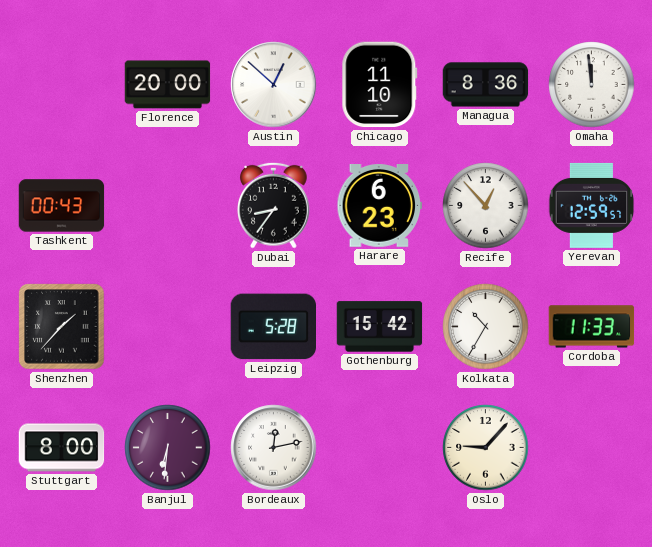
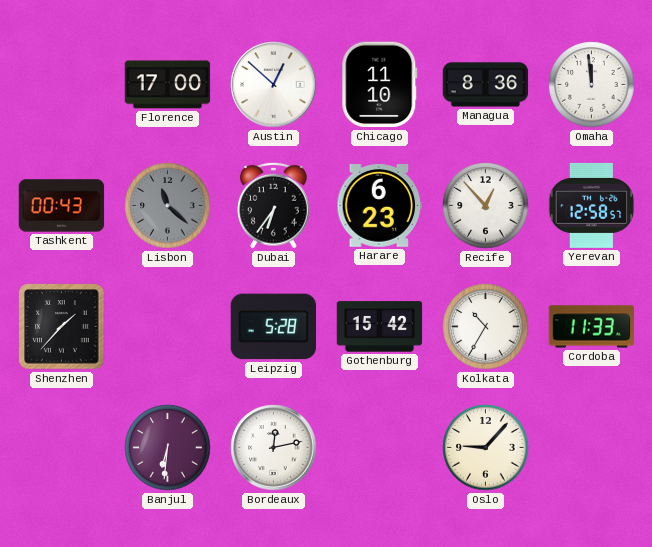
Florence: 20:00 -> 17:00 (168, 85)
Lisbon: none -> 11:22 (168, 206)
Dubai: 8:36 -> 6:36 (274, 205)
Yerevan: 12:59 -> 12:58 (592, 205)
Stuttgart: 8:00 -> none (62, 448)
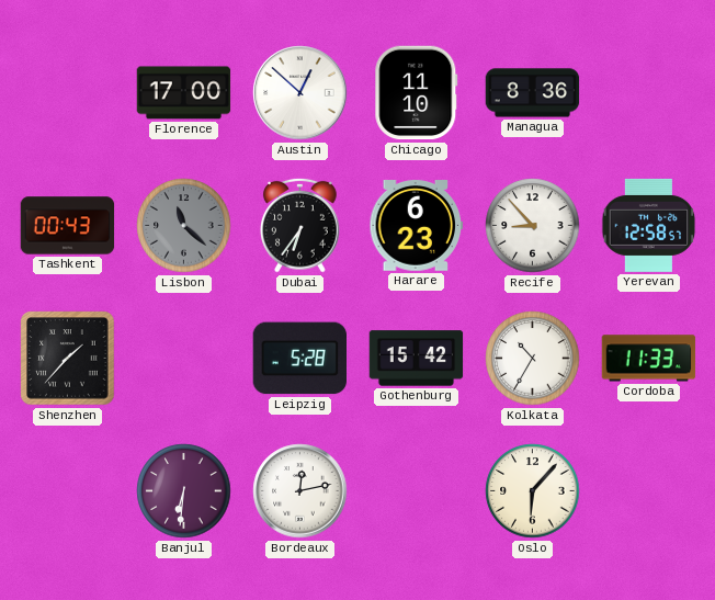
Omaha: 11:59 -> none (592, 85)
Recife: 12:53 -> 8:53 (533, 226)
Oslo: 9:07 -> 6:07 (533, 491)
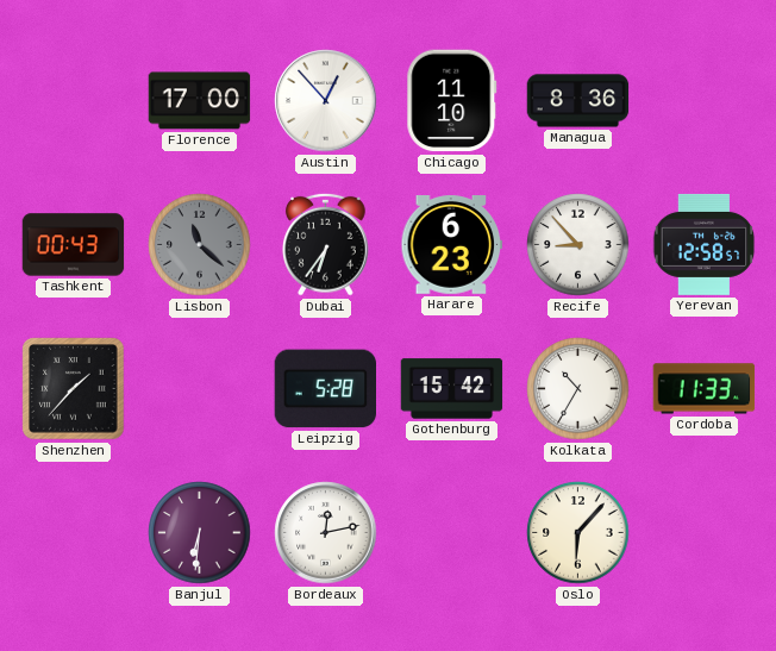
Austin: 12:52 -> 12:53 (326, 101)
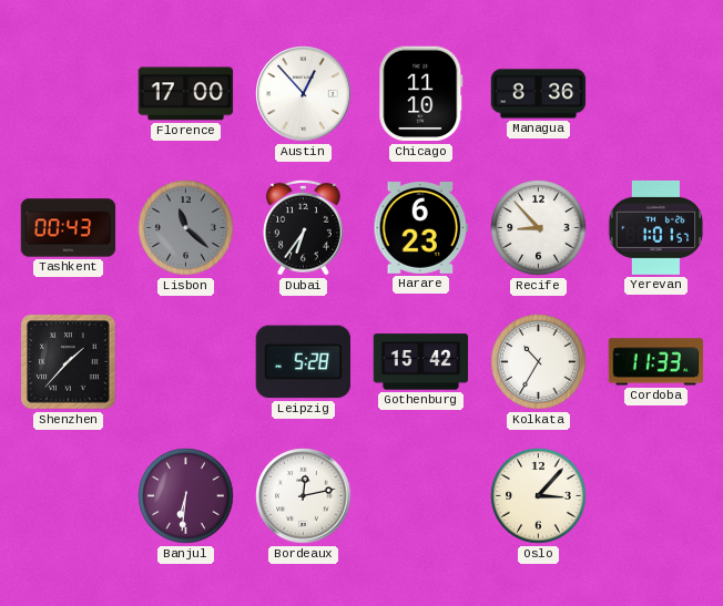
Yerevan: 12:58 -> 1:01 (656, 227)
Oslo: 6:07 -> 3:07 (539, 496)
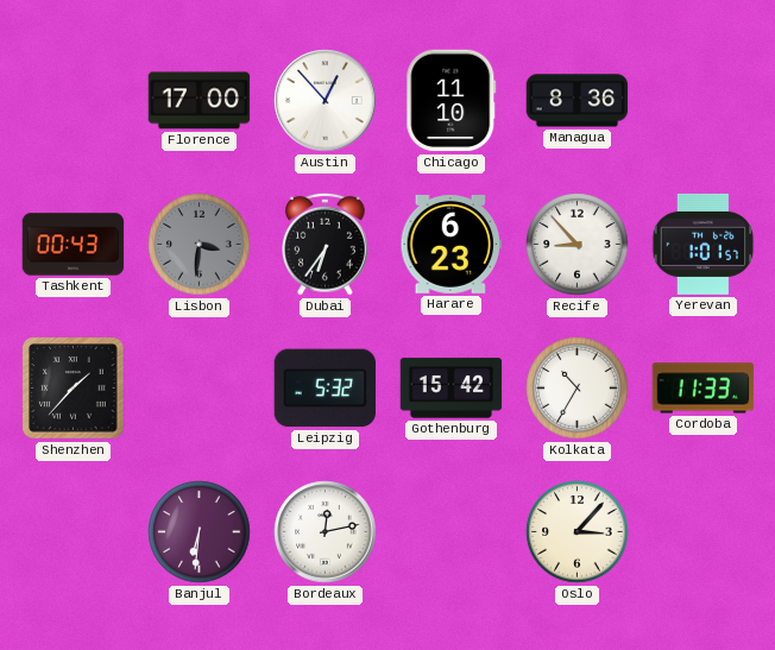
Lisbon: 11:22 -> 3:31 (200, 245)
Leipzig: 5:28 -> 5:32 (325, 389)
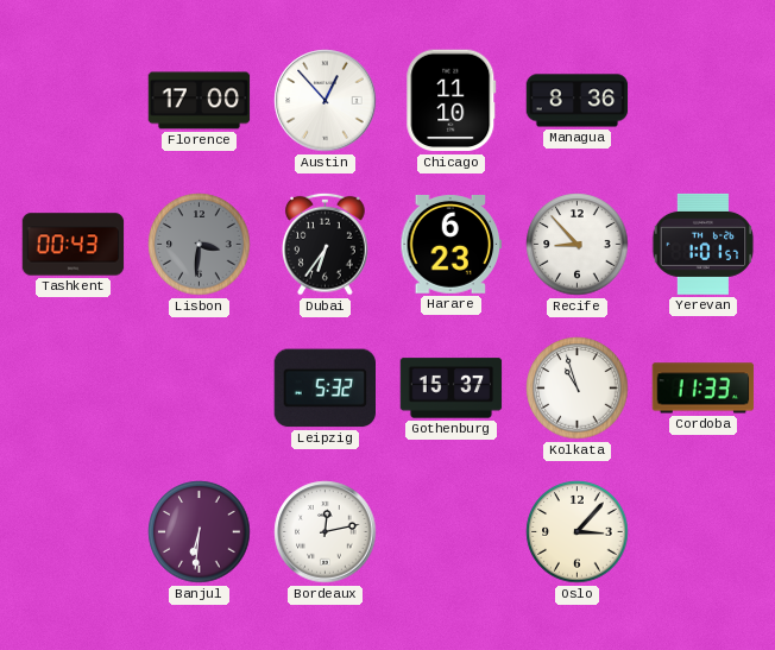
Shenzhen: 1:37 -> none (74, 389)
Gothenburg: 15:42 -> 15:37 (452, 389)
Kolkata: 10:35 -> 10:57 (578, 389)
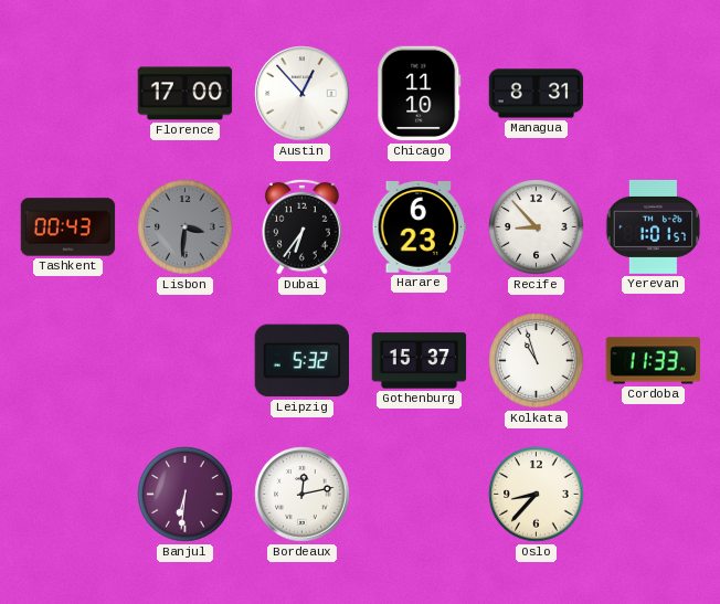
Managua: 8:36 -> 8:31 (537, 94)
Oslo: 3:07 -> 8:37 (537, 495)
